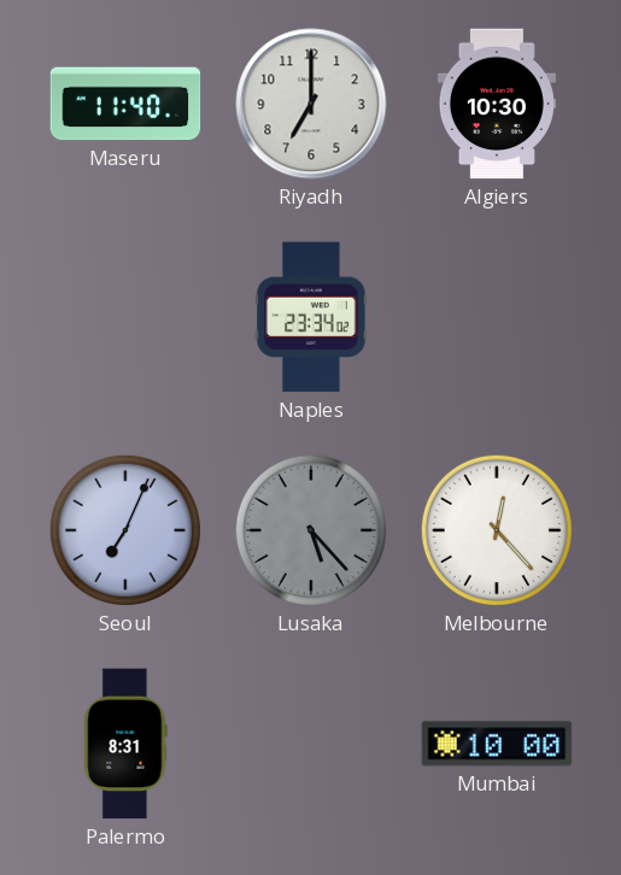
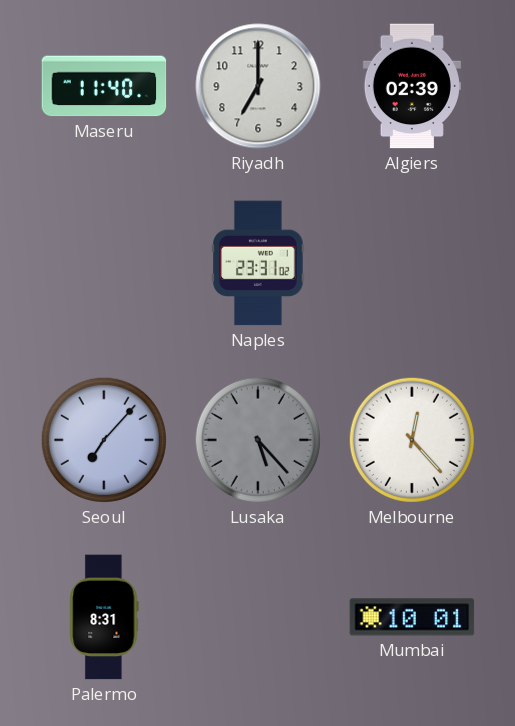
Algiers: 10:30 -> 02:39 (412, 86)
Naples: 23:34 -> 23:31 (258, 263)
Seoul: 7:04 -> 7:07 (104, 440)
Mumbai: 10:00 -> 10:01 (412, 617)
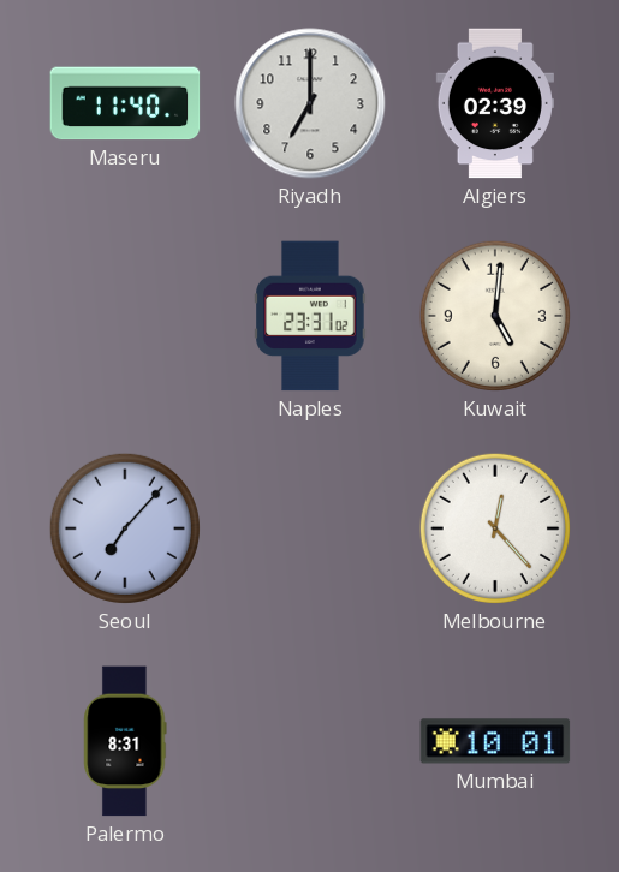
Kuwait: none -> 5:01 (495, 316)
Lusaka: 5:23 -> none (258, 440)
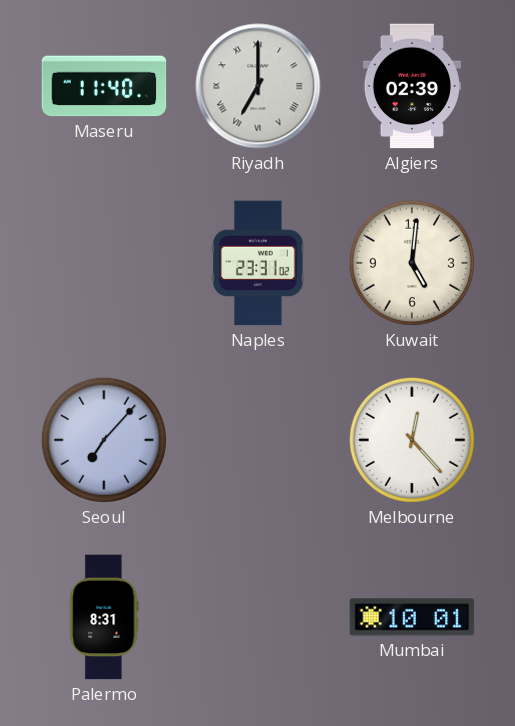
Riyadh numerals: Arabic -> Roman (258, 86)
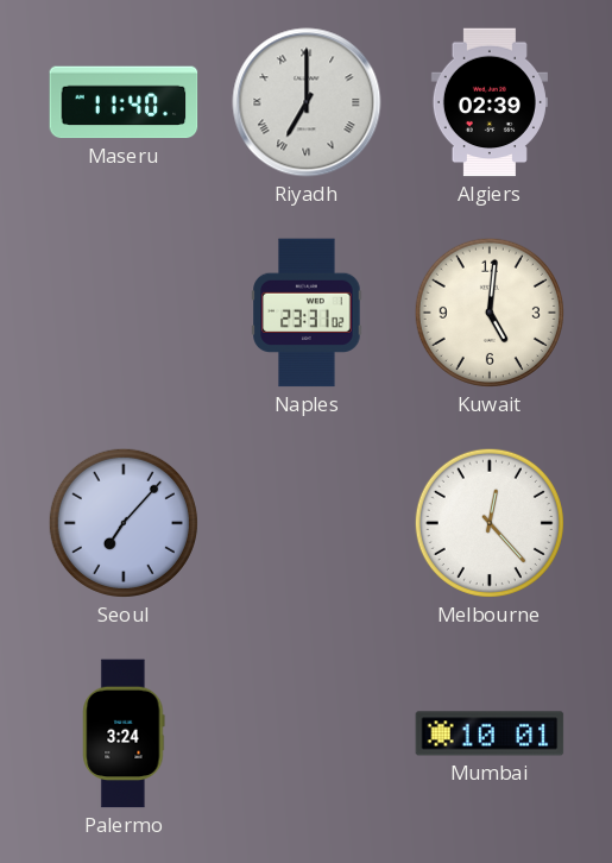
Palermo: 8:31 -> 3:24 (124, 733)
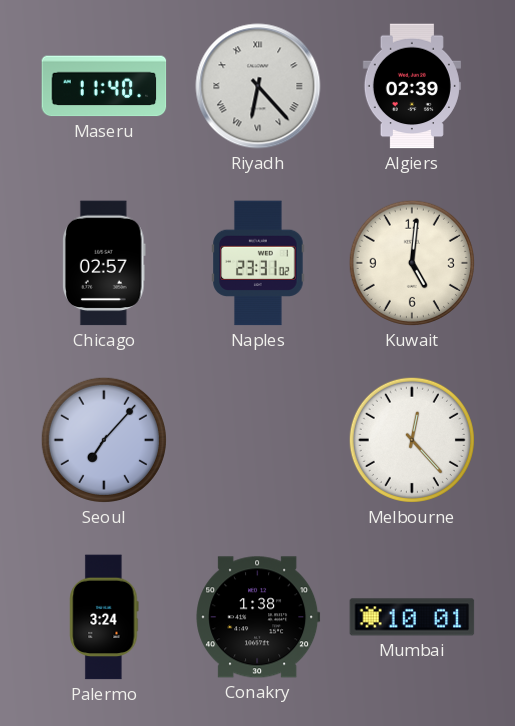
Riyadh: 7:00 -> 6:23 (258, 86)
Chicago: none -> 02:57 (105, 263)
Conakry: none -> 1:38 (258, 617)
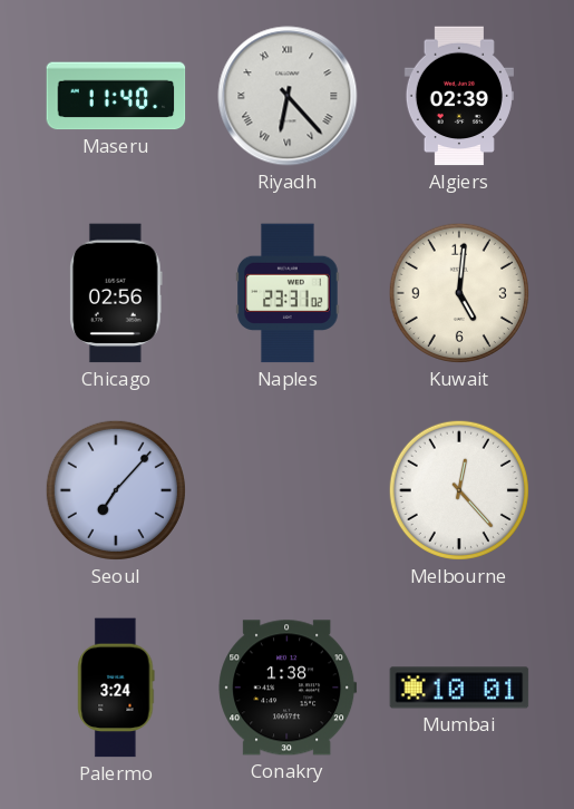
Chicago: 02:57 -> 02:56 (117, 293)
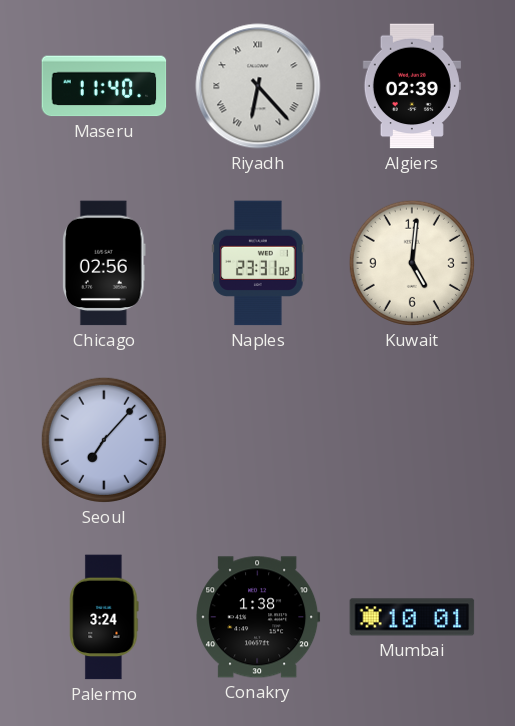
Melbourne: 12:23 -> none (459, 490)
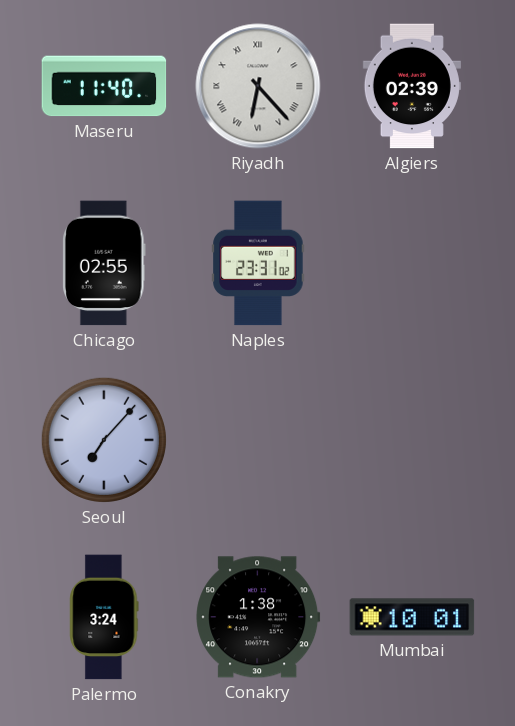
Chicago: 02:56 -> 02:55 (105, 263)
Kuwait: 5:01 -> none (412, 263)
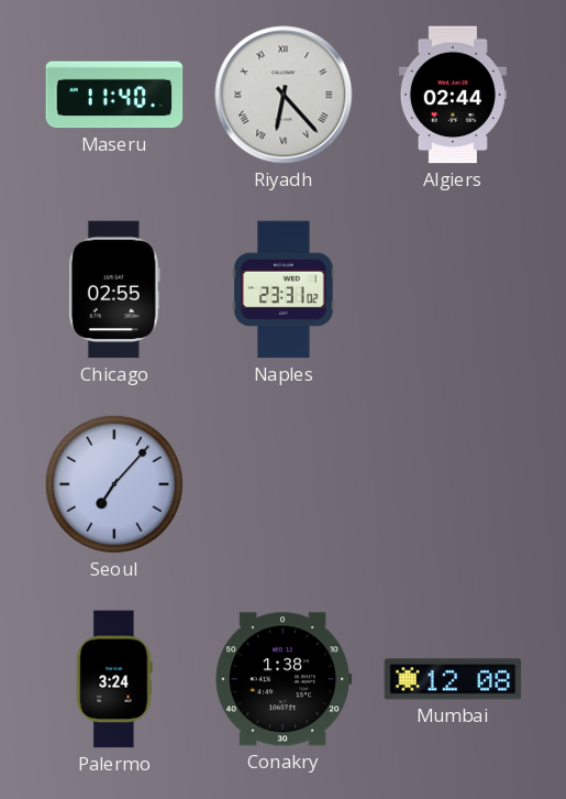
Algiers: 02:39 -> 02:44 (453, 95)
Mumbai: 10:01 -> 12:08 (453, 679)
